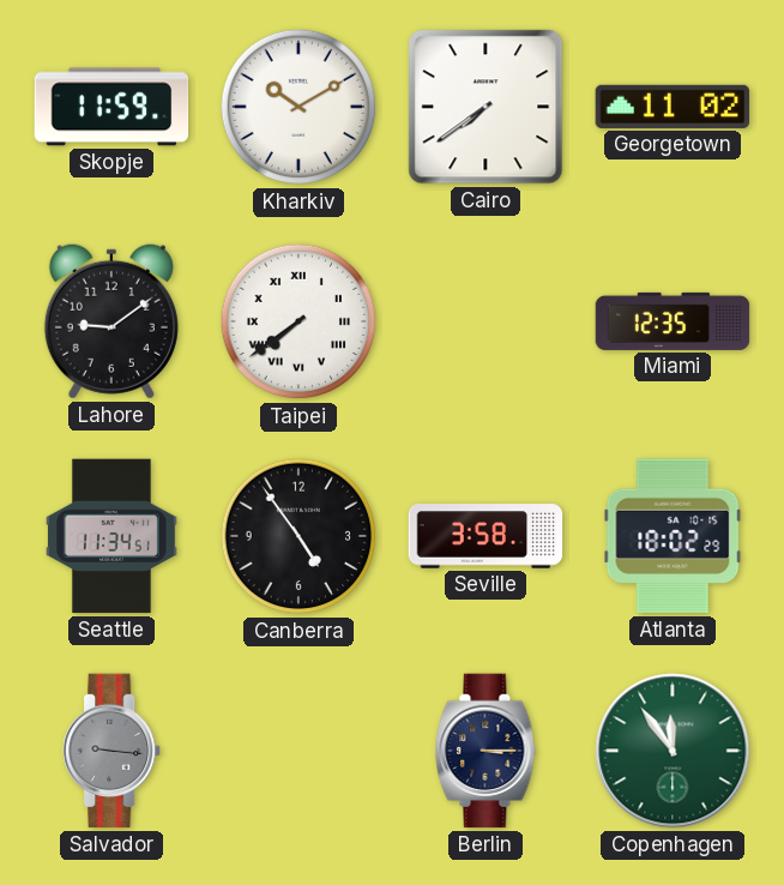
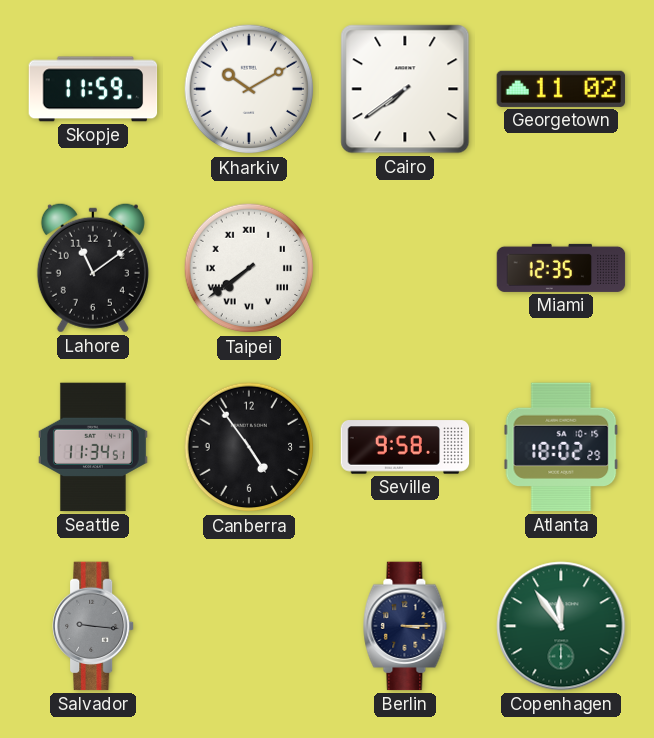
Lahore: 9:09 -> 11:09 (93, 268)
Seville: 3:58 -> 9:58 (405, 447)
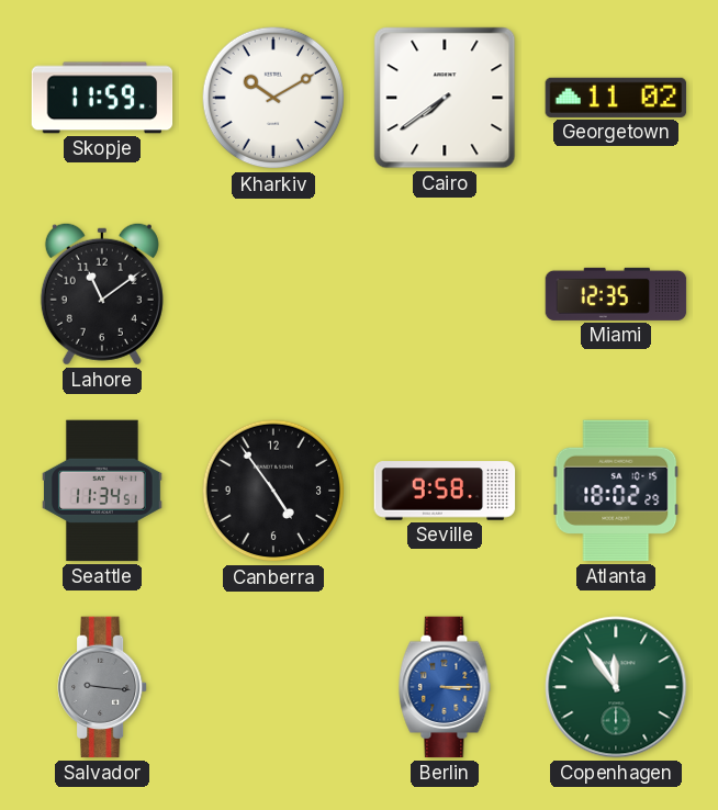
Taipei: 7:39 -> none (249, 268)
Berlin dial: navy -> blue (445, 687)
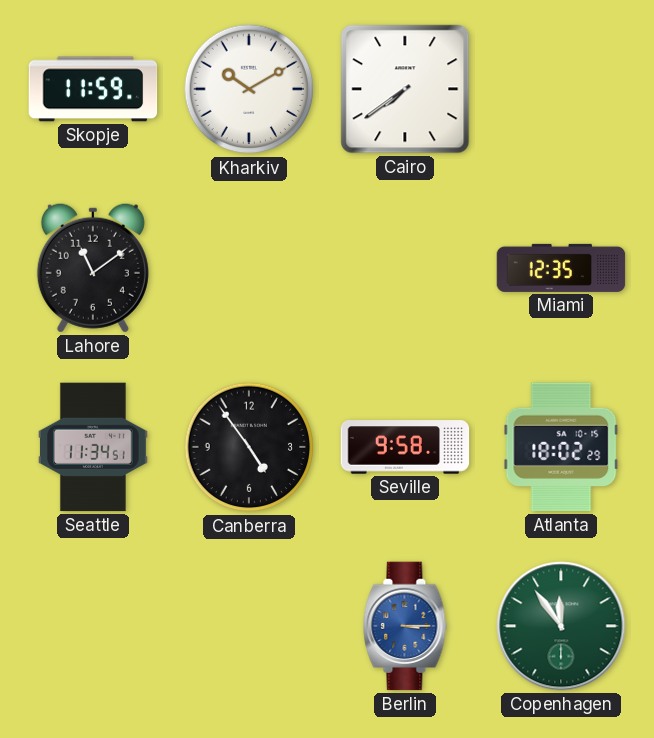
Georgetown: 11:02 -> none (616, 98)
Salvador: 9:16 -> none (103, 687)
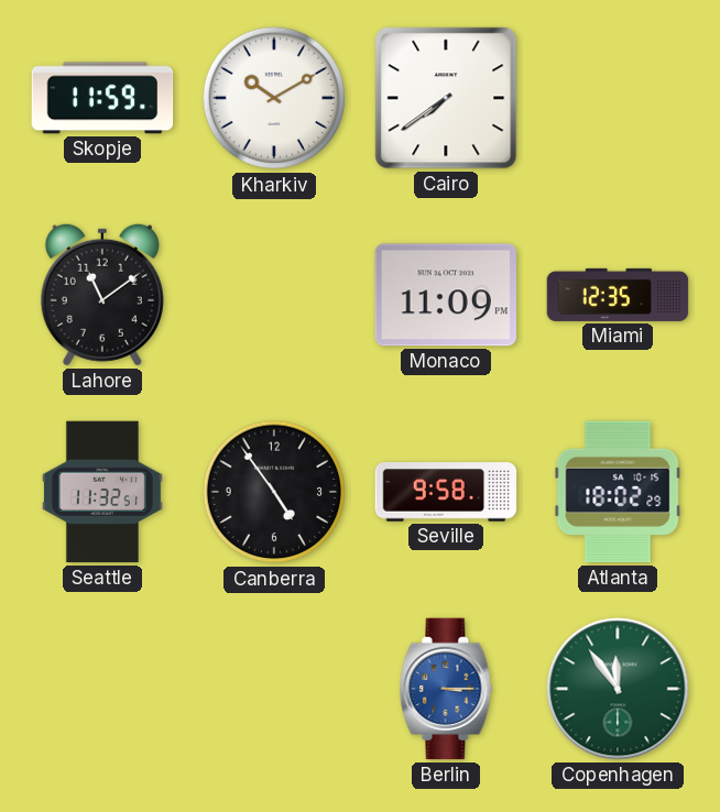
Monaco: none -> 11:09 (446, 295)
Seattle: 11:34 -> 11:32 (102, 492)
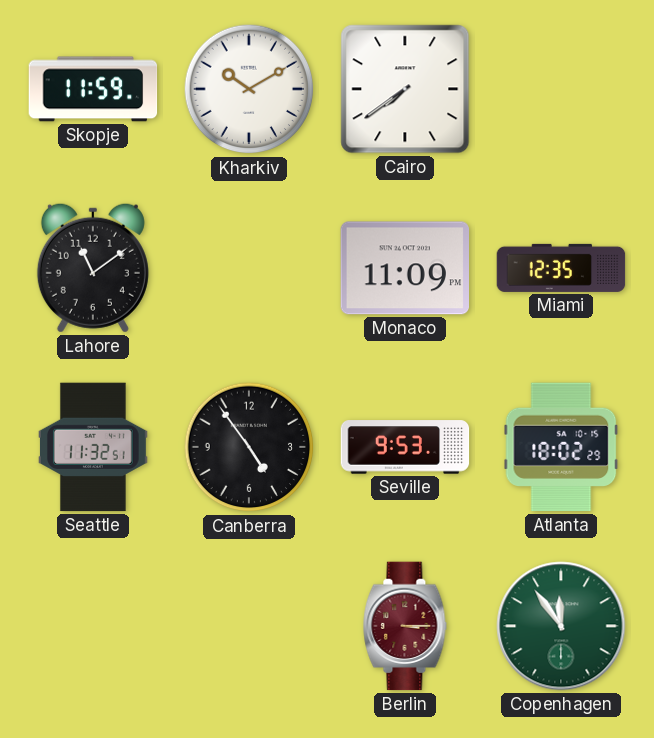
Seville: 9:58 -> 9:53 (405, 447)
Berlin dial: blue -> burgundy (405, 626)
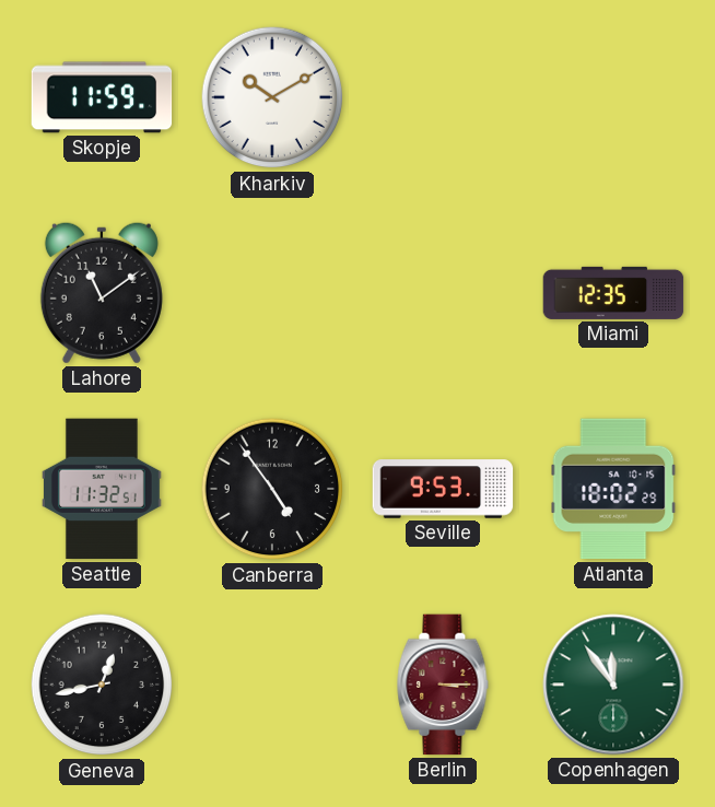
Cairo: 7:39 -> none (405, 89)
Monaco: 11:09 -> none (405, 268)
Geneva: none -> 12:43 (102, 685)
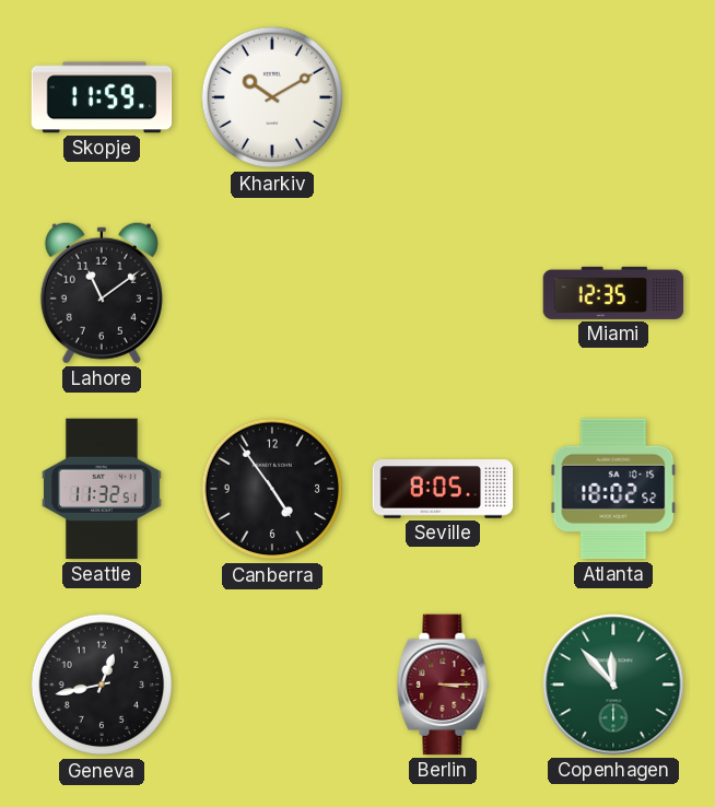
Seville: 9:53 -> 8:05 (443, 489)
Atlanta: 18:02:29 -> 18:02:52 (613, 489)
Copenhagen: 11:54 -> 11:53 (613, 685)
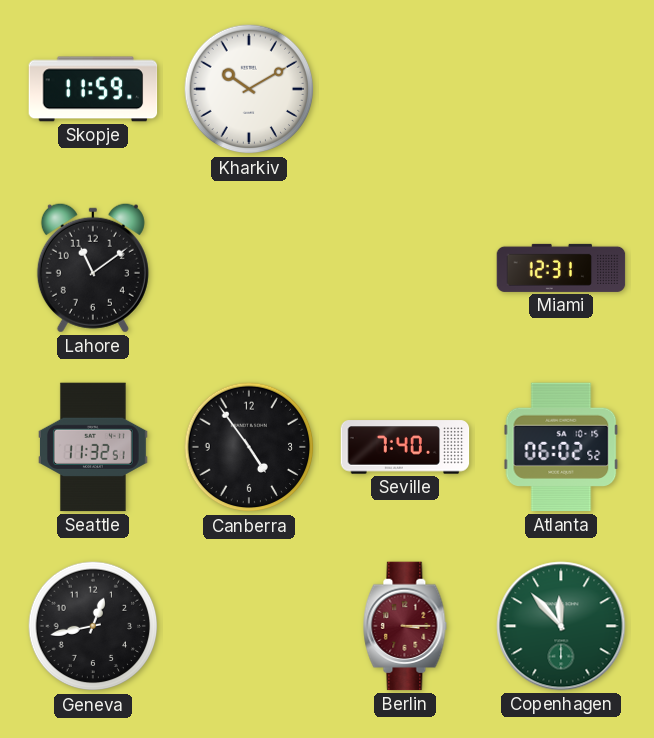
Miami: 12:35 -> 12:31 (561, 268)
Seville: 8:05 -> 7:40 (405, 447)
Atlanta: 18:02 -> 06:02 (561, 447)
